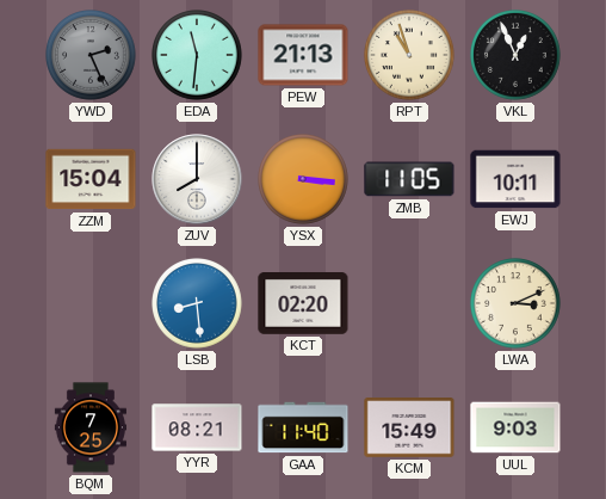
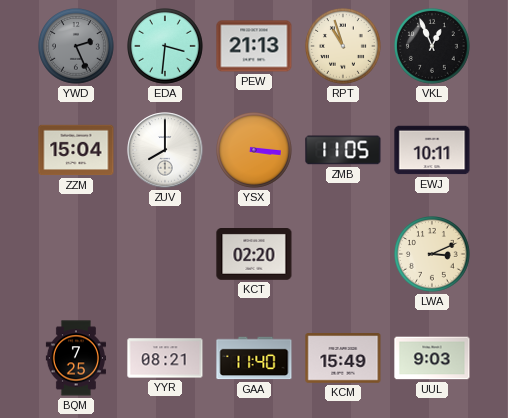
EDA: 11:31 -> 3:31 (166, 47)
LSB: 8:29 -> none (198, 304)
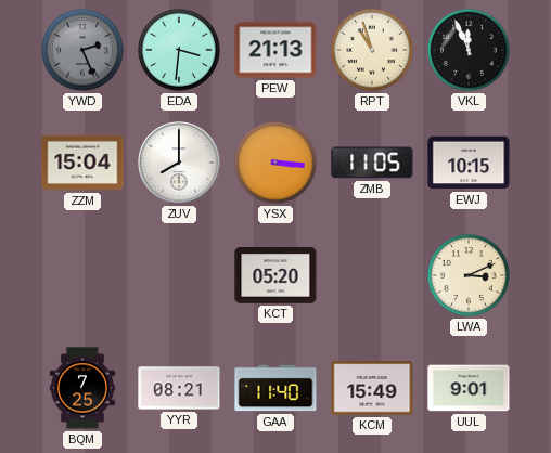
VKL: 12:56 -> 11:56 (470, 51)
EWJ: 10:11 -> 10:15 (469, 163)
KCT: 02:20 -> 05:20 (275, 276)
UUL: 9:03 -> 9:01 (469, 388)
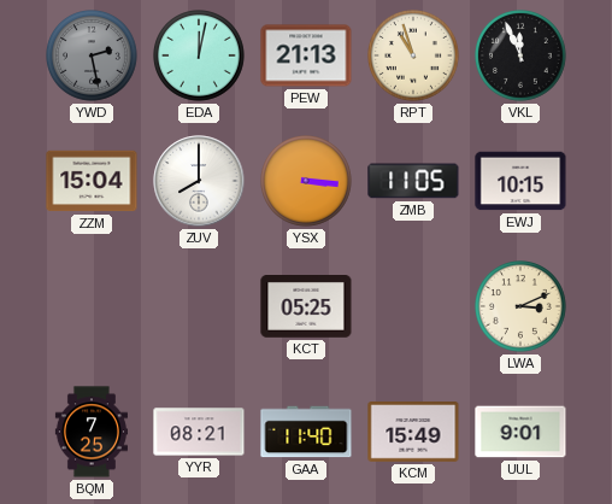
YWD: 2:26 -> 2:28 (93, 57)
EDA: 3:31 -> 12:02 (200, 57)
KCT: 05:20 -> 05:25 (306, 307)
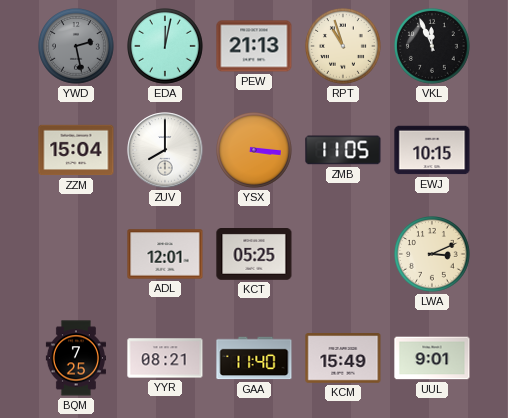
ADL: none -> 12:01 (165, 254)
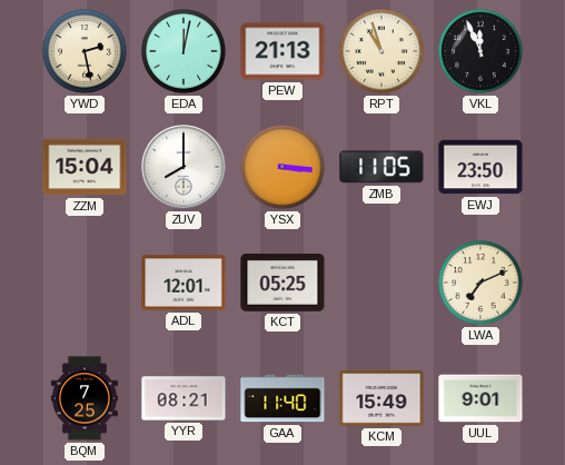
YWD dial: grey -> cream (86, 52)
EWJ: 10:15 -> 23:50 (480, 167)
LWA: 3:11 -> 7:11 (482, 284)
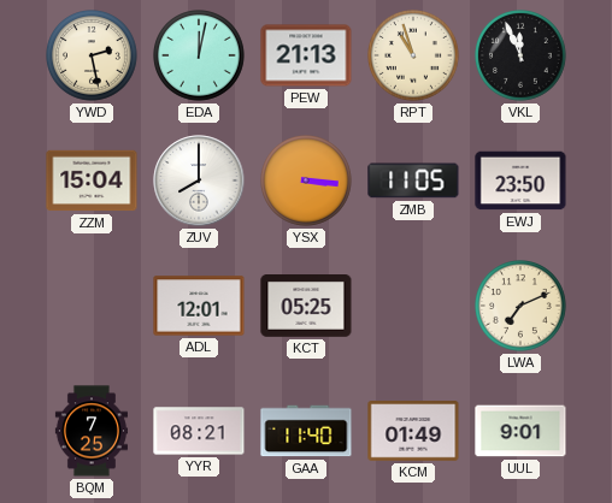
KCM: 15:49 -> 01:49 (413, 431)
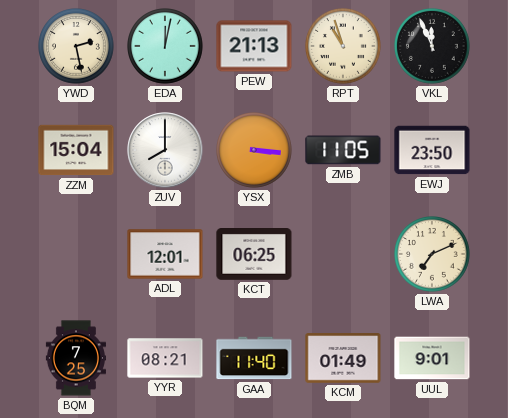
KCT: 05:25 -> 06:25 (254, 255)
